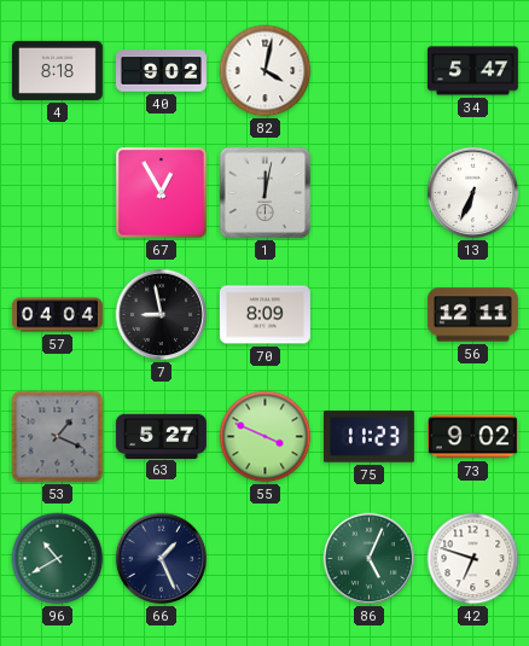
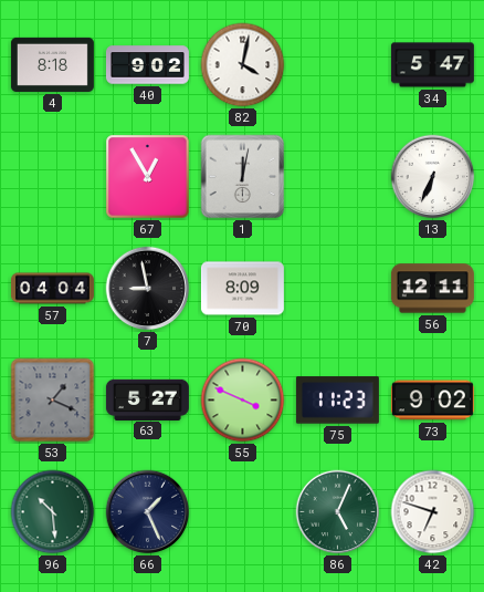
96: 10:40 -> 10:29 (53, 512)
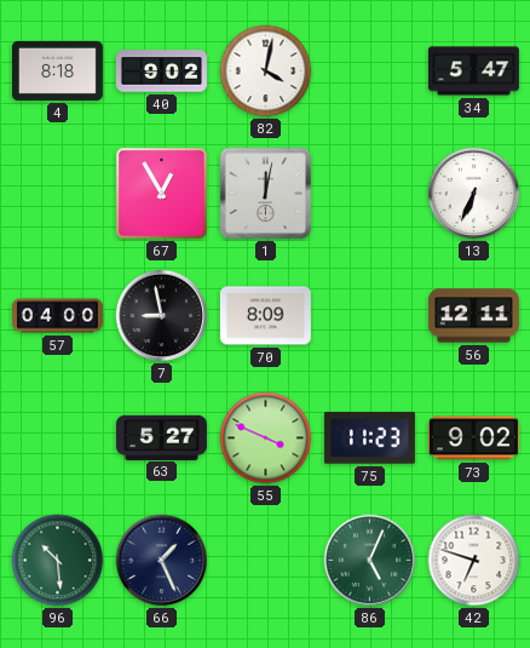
57: 04:04 -> 04:00 (57, 316)
53: 1:19 -> none (53, 401)
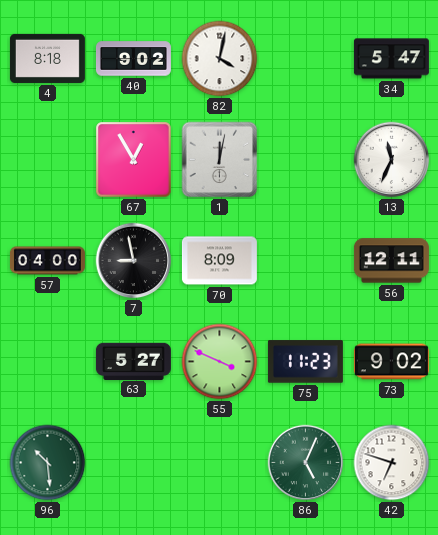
13: 6:34 -> 11:34 (392, 160)
66: 1:26 -> none (162, 561)
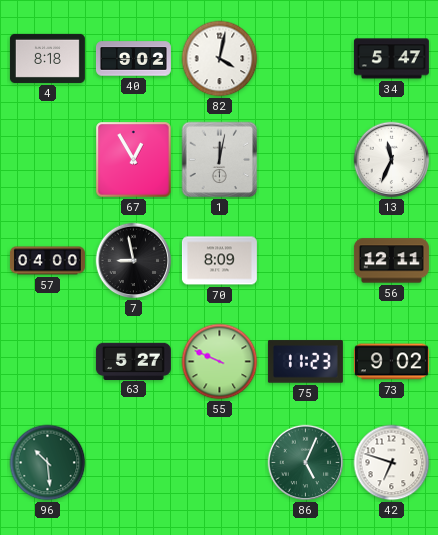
55: 3:49 -> 9:49 (220, 362)
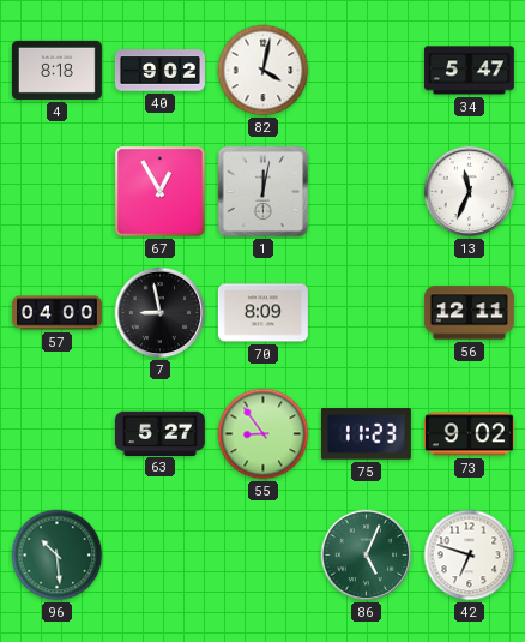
55: 9:49 -> 8:54 (264, 434)
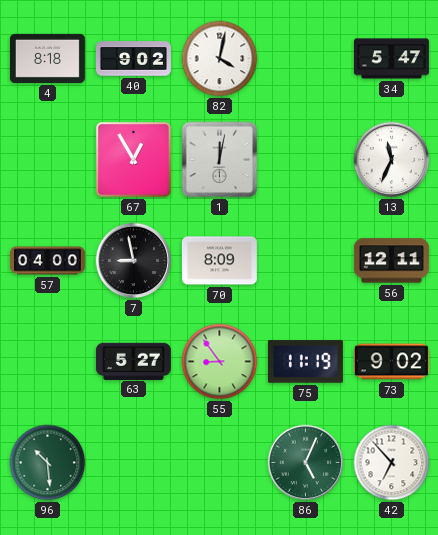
75: 11:23 -> 11:19 (305, 362)
42: 6:48 -> 6:53 (392, 463)
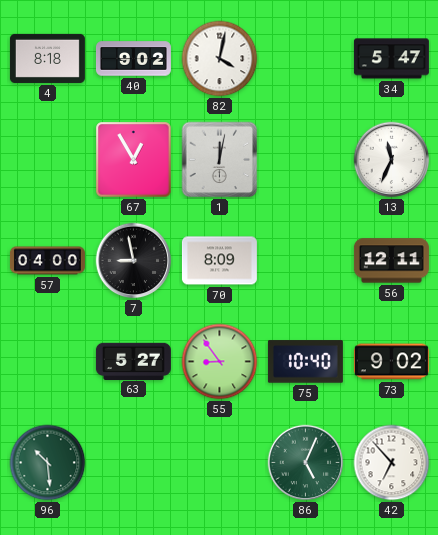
75: 11:19 -> 10:40 (305, 362)
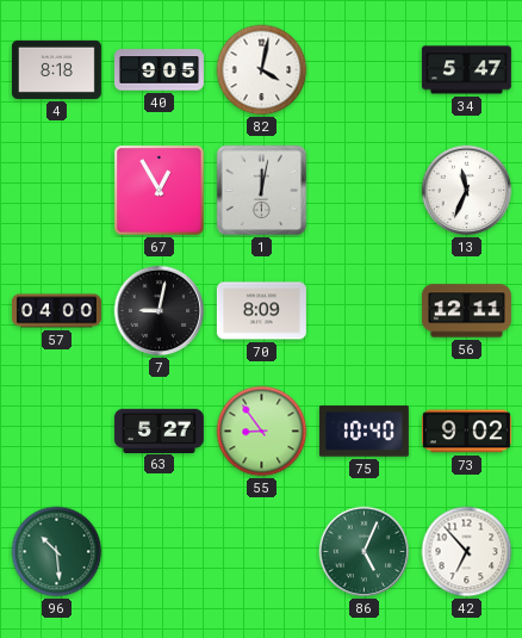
40: 9:02 -> 9:05 (159, 70)
7: 8:58 -> 9:02 (160, 311)
